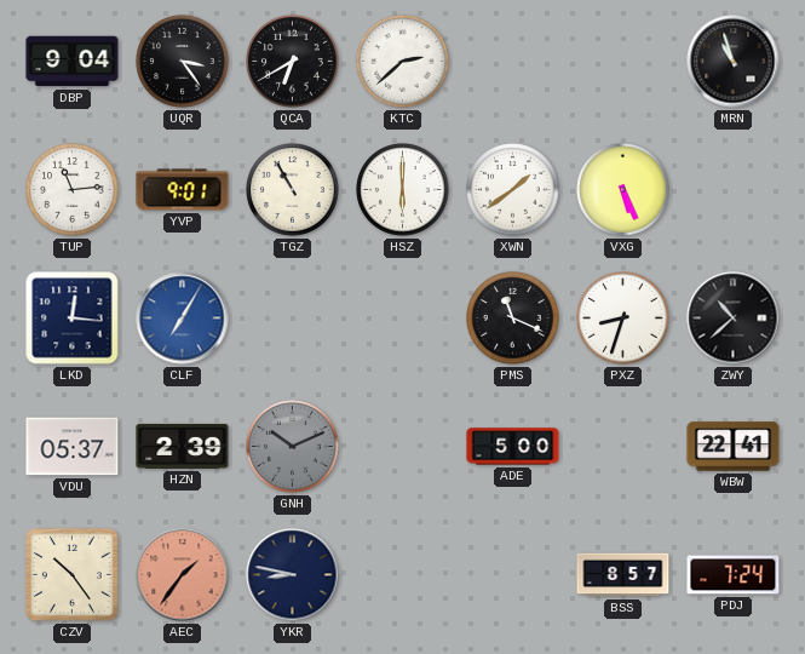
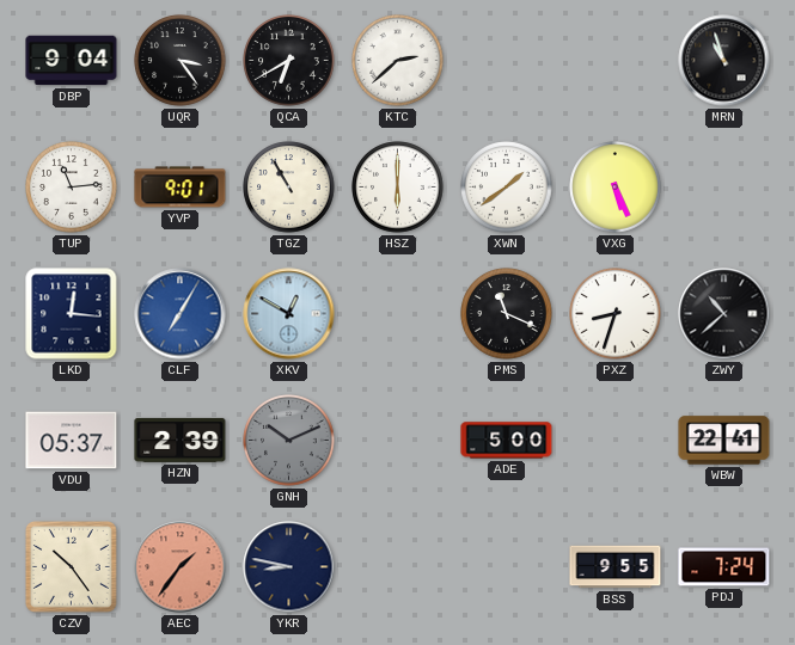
XKV: none -> 12:50 (289, 314)
BSS: 8:57 -> 9:55 (616, 567)
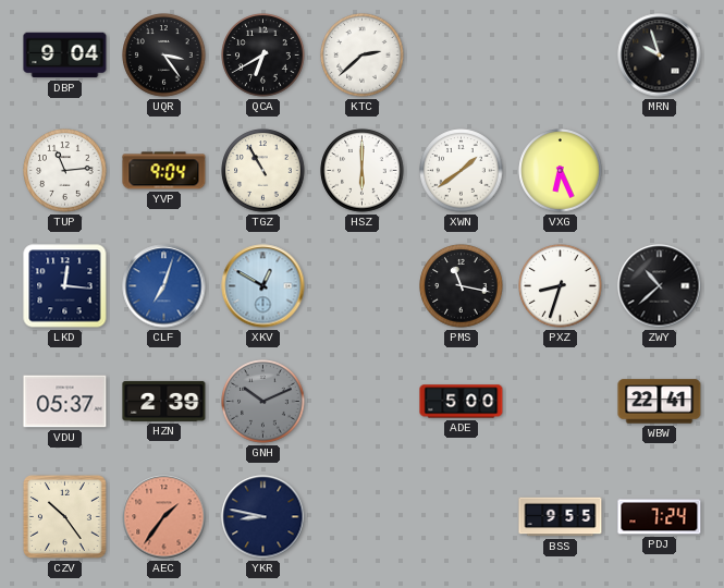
MRN: 10:57 -> 9:57 (660, 56)
YVP: 9:01 -> 9:04 (164, 171)
VXG: 5:26 -> 6:26 (561, 171)
CLF: 7:05 -> 7:03 (164, 286)
PMS: 11:19 -> 11:17 (462, 286)
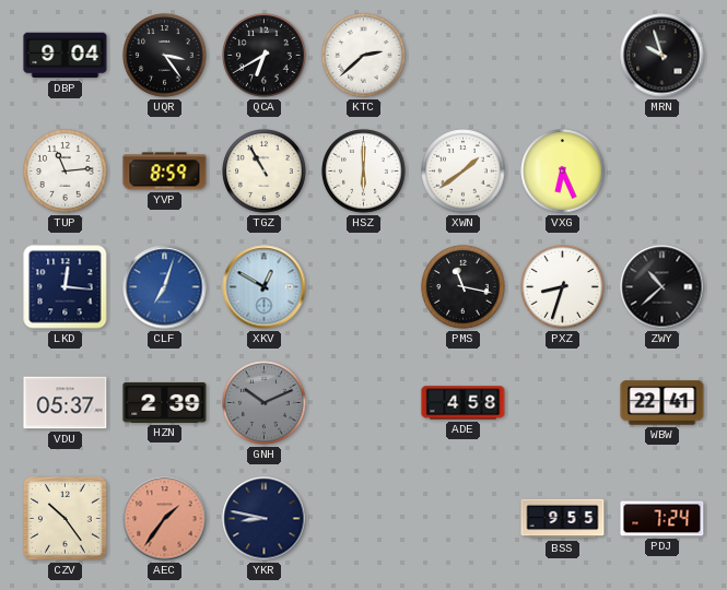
YVP: 9:04 -> 8:59 (165, 172)
ADE: 5:00 -> 4:58 (464, 403)
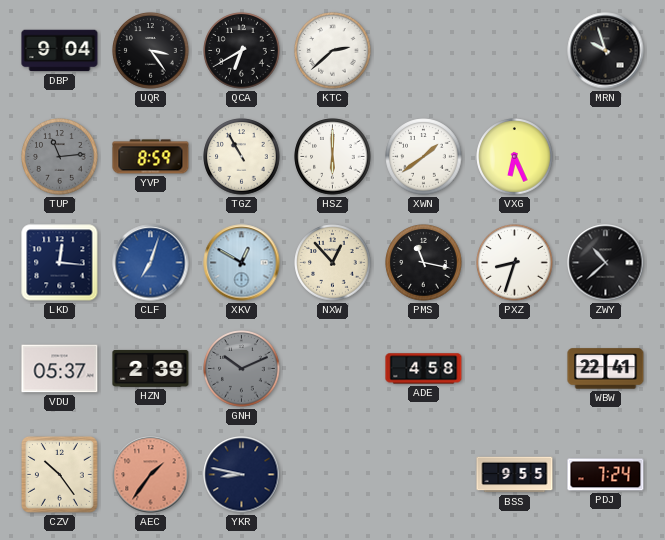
TUP dial: white -> grey (60, 157)
NXW: none -> 12:53 (333, 263)
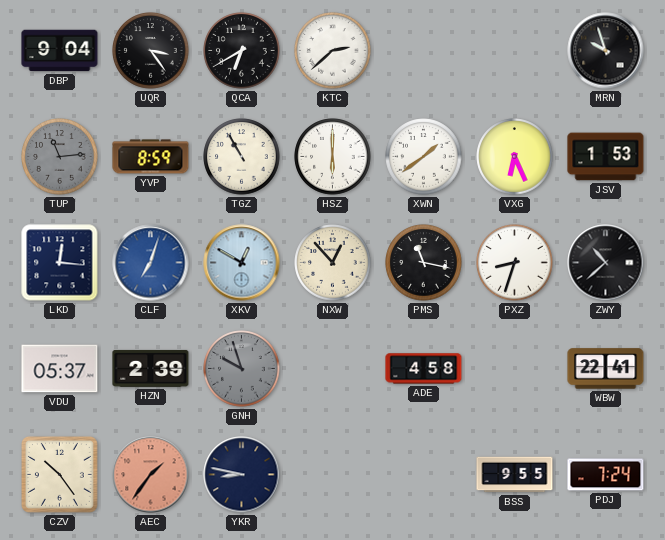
JSV: none -> 1:53 (606, 157)
GNH: 10:11 -> 9:57 (242, 369)
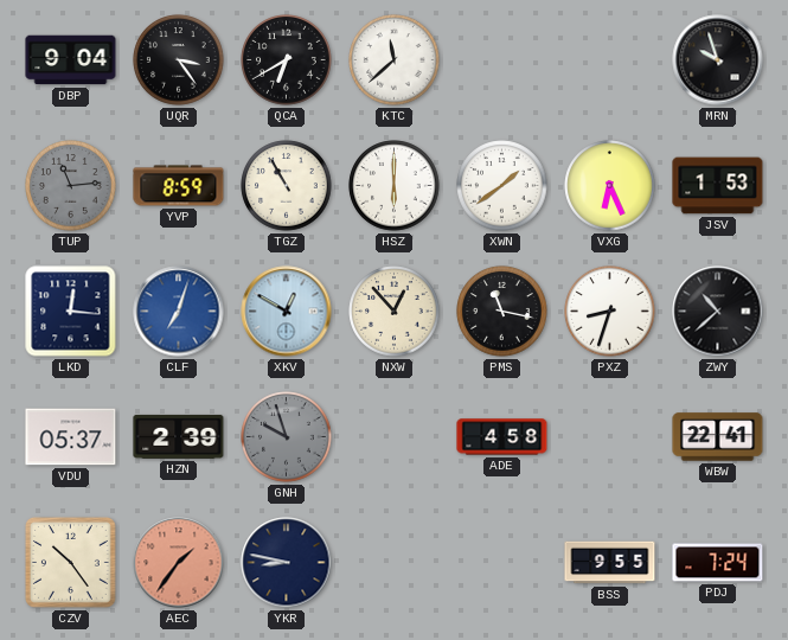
KTC: 2:38 -> 11:38 (395, 60)
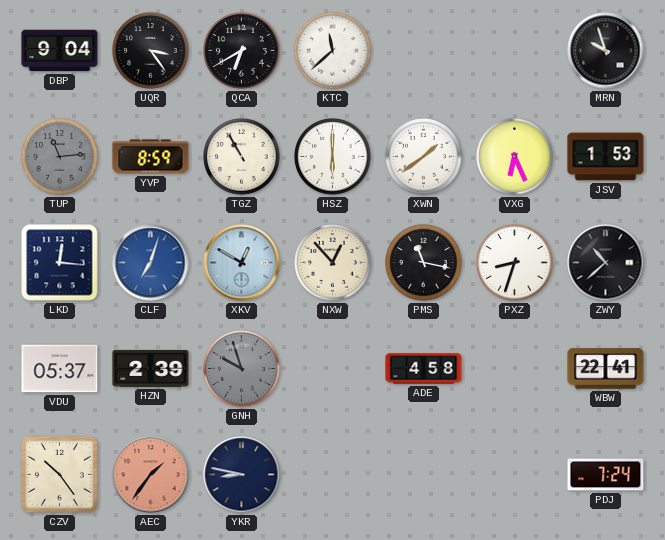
BSS: 9:55 -> none (610, 563)
